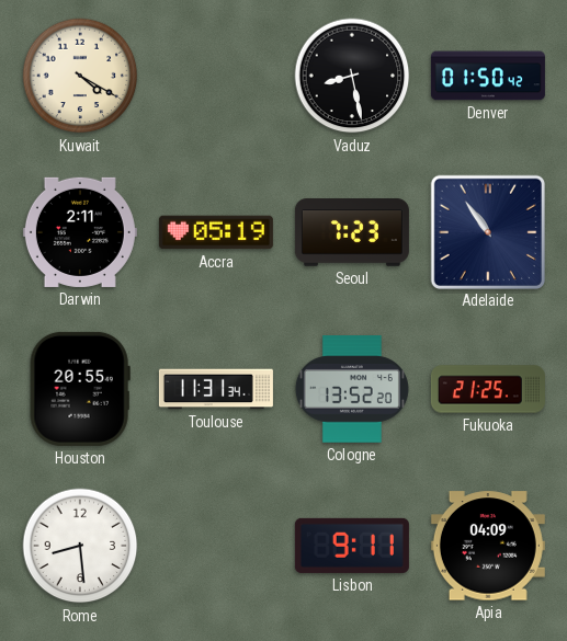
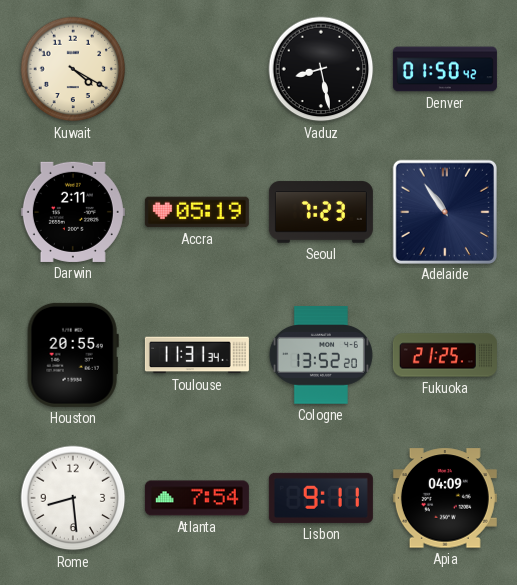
Atlanta: none -> 7:54 (197, 498)
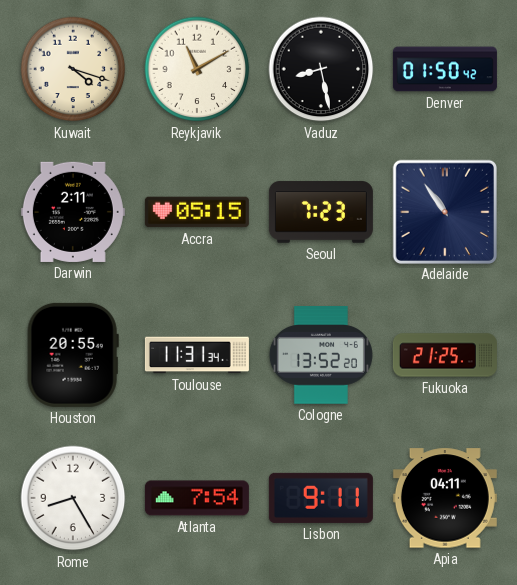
Kuwait: 4:20 -> 4:18 (73, 69)
Reykjavik: none -> 11:10 (197, 69)
Accra: 05:19 -> 05:15 (197, 212)
Rome: 8:29 -> 8:25 (73, 498)
Apia: 04:09 -> 04:11 (445, 498)
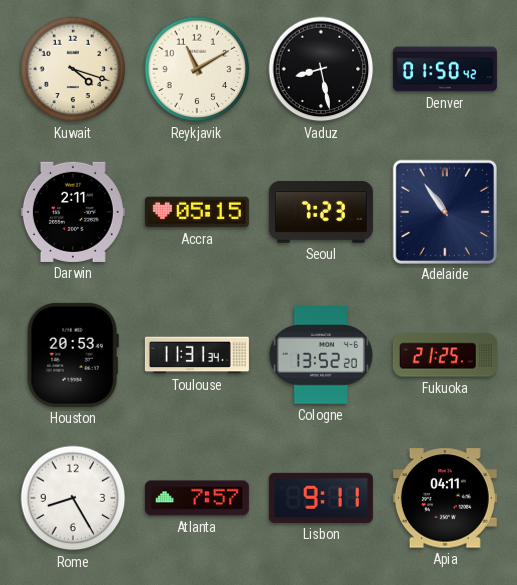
Houston: 20:55 -> 20:53 (73, 355)
Atlanta: 7:54 -> 7:57 (197, 498)
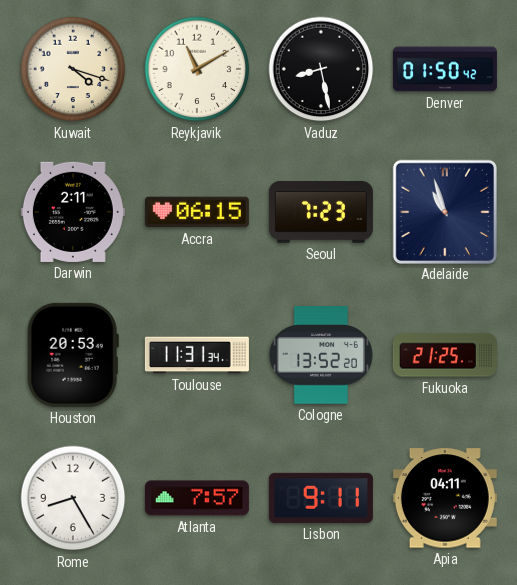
Accra: 05:15 -> 06:15 (197, 212)
Adelaide: 10:54 -> 10:57 (444, 211)
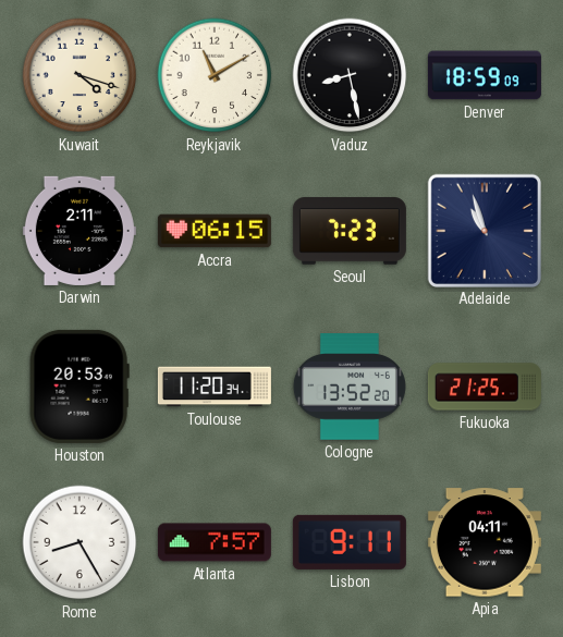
Denver: 01:50 -> 18:59 (485, 75)
Toulouse: 11:31 -> 11:20 (215, 387)
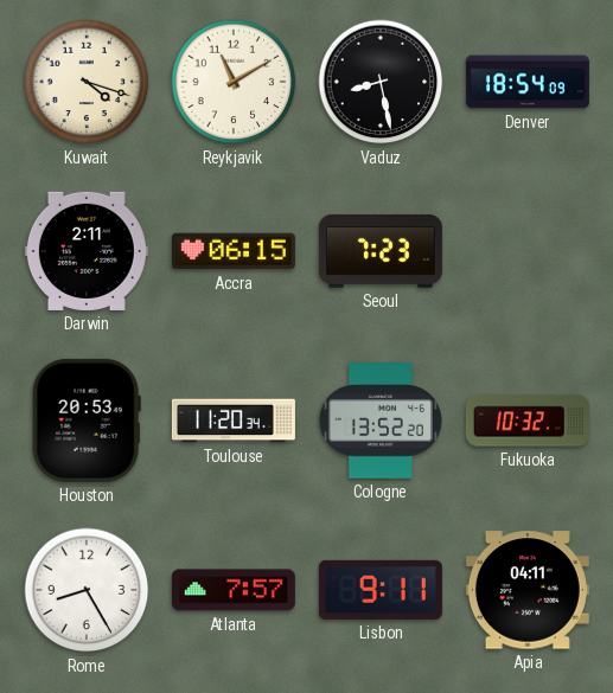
Denver: 18:59 -> 18:54 (528, 82)
Adelaide: 10:57 -> none (484, 230)
Fukuoka: 21:25 -> 10:32 (528, 421)
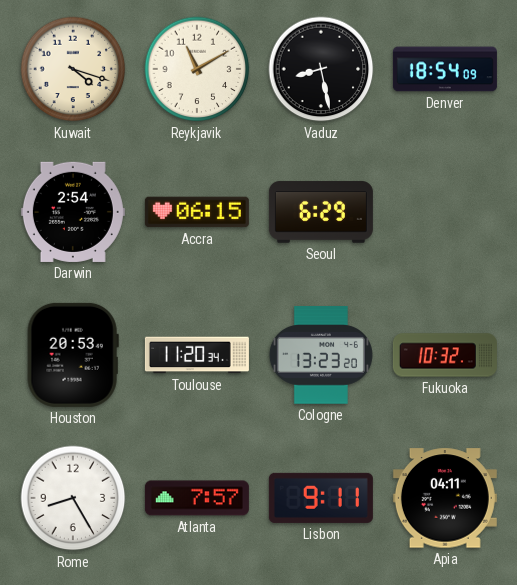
Darwin: 2:11 -> 2:54 (73, 212)
Seoul: 7:23 -> 6:29 (321, 212)
Cologne: 13:52 -> 13:23 (321, 355)
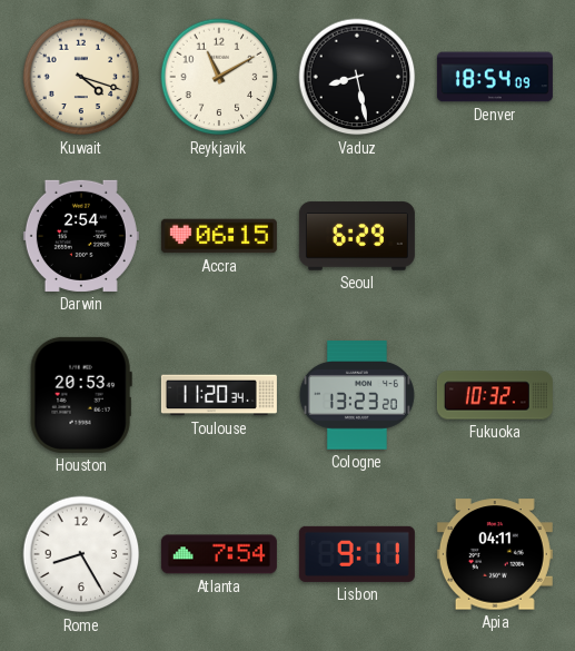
Atlanta: 7:57 -> 7:54 (219, 554)
